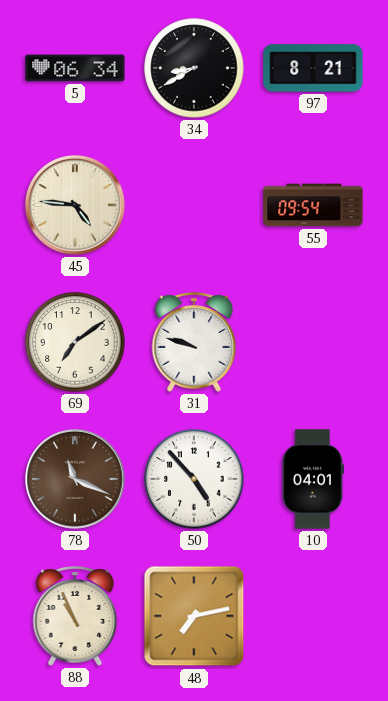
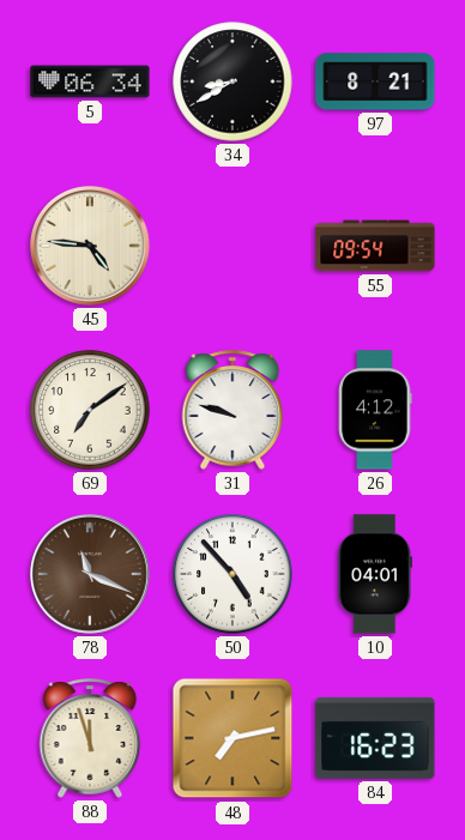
26: none -> 4:12 (375, 410)
88: 10:56 -> 11:57 (90, 738)
84: none -> 16:23 (375, 738)
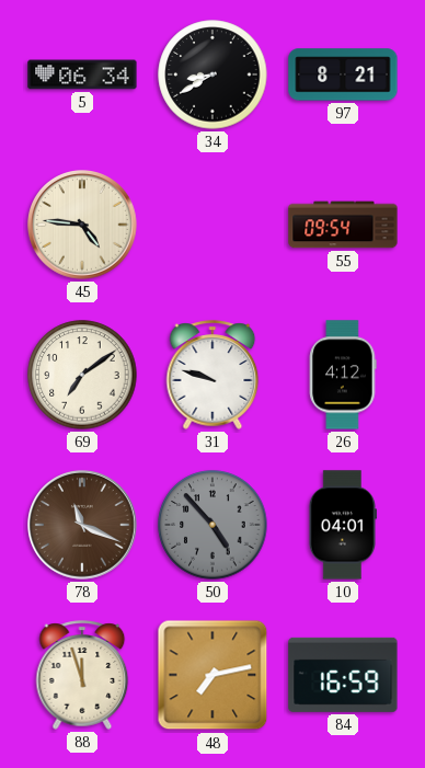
50 dial: white -> grey (213, 525)
84: 16:23 -> 16:59 (343, 675)
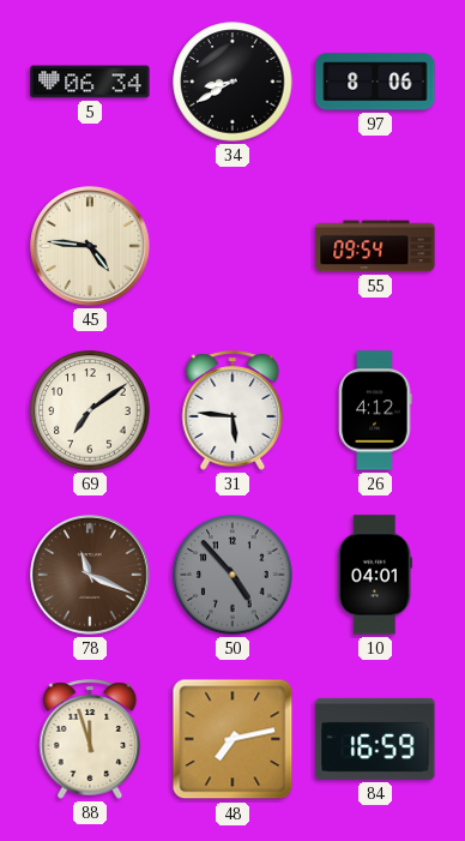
97: 8:21 -> 8:06 (375, 82)
31: 9:48 -> 5:46 (232, 410)
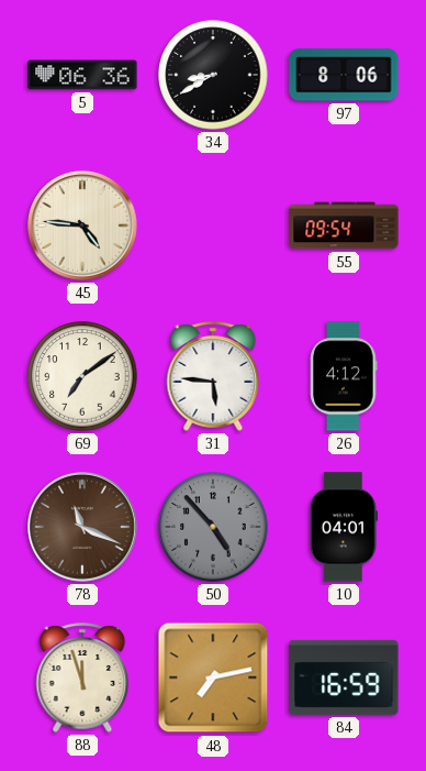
5: 06:34 -> 06:36 (82, 75)
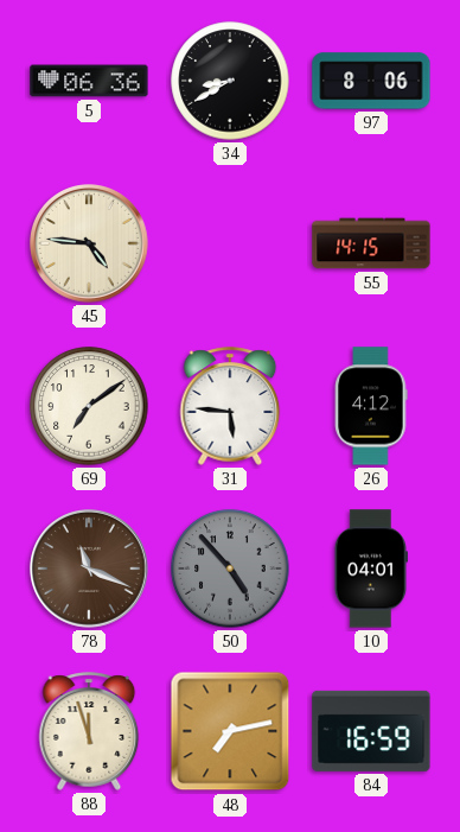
55: 09:54 -> 14:15 (371, 243)
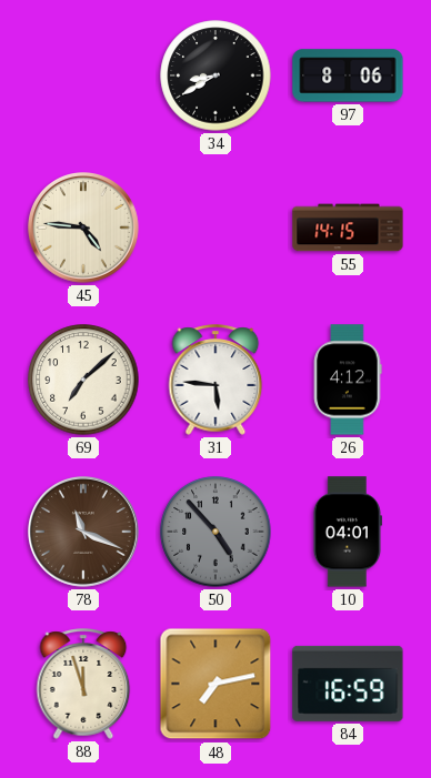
5: 06:36 -> none (89, 81)
69: 7:09 -> 7:08 (83, 380)
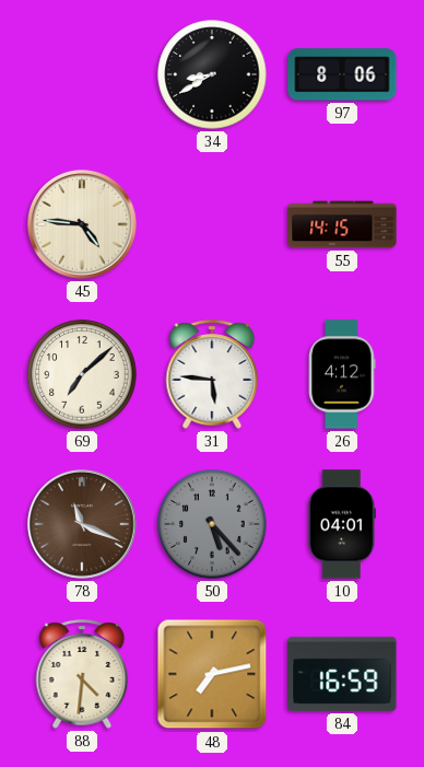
50: 4:53 -> 5:23 (212, 524)
88: 11:57 -> 4:31 (82, 674)
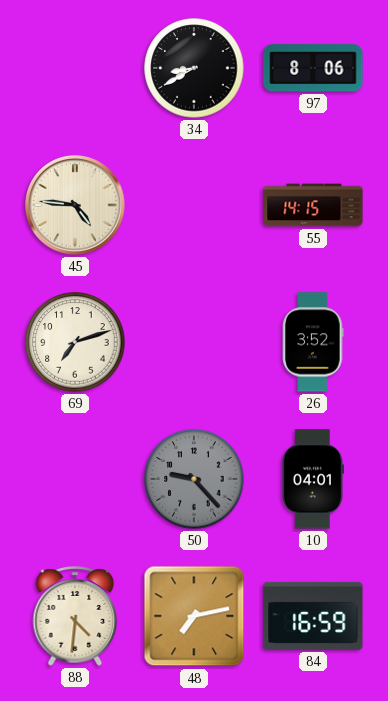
69: 7:08 -> 7:12 (75, 342)
31: 5:46 -> none (212, 374)
26: 4:12 -> 3:52 (313, 342)
78: 11:19 -> none (83, 525)
50: 5:23 -> 9:23 (194, 479)
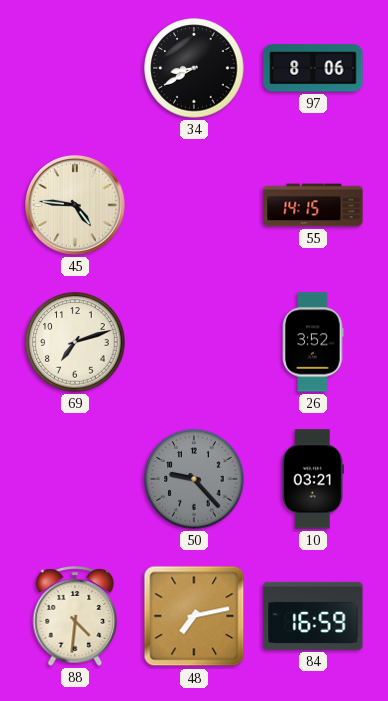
10: 04:01 -> 03:21 (312, 479)
